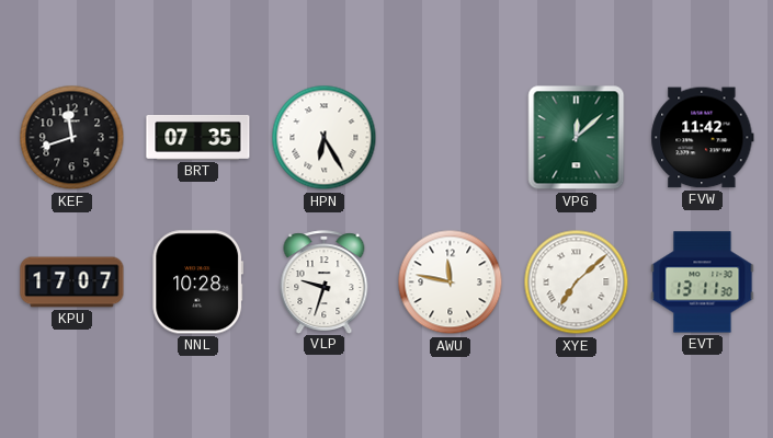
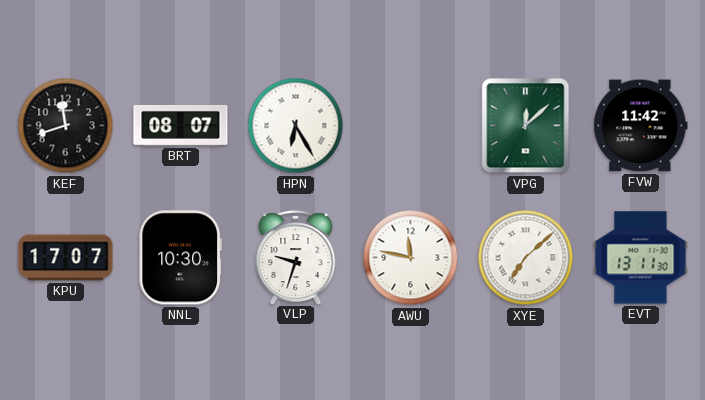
BRT: 07:35 -> 08:07 (181, 125)
NNL: 10:28 -> 10:30 (181, 258)
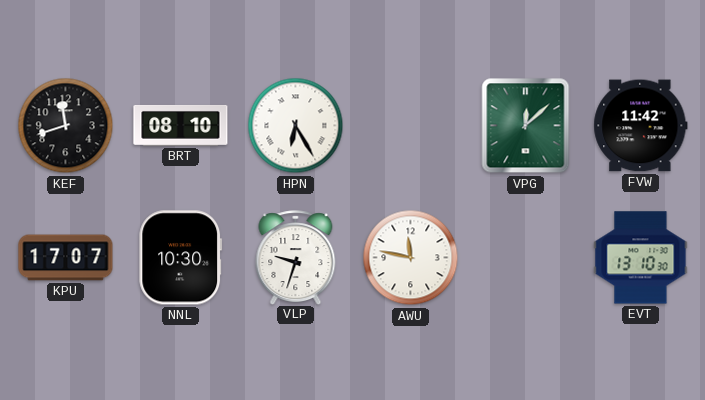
BRT: 08:07 -> 08:10 (181, 125)
XYE: 7:08 -> none (526, 258)
EVT: 13:11 -> 13:10 (641, 258)
